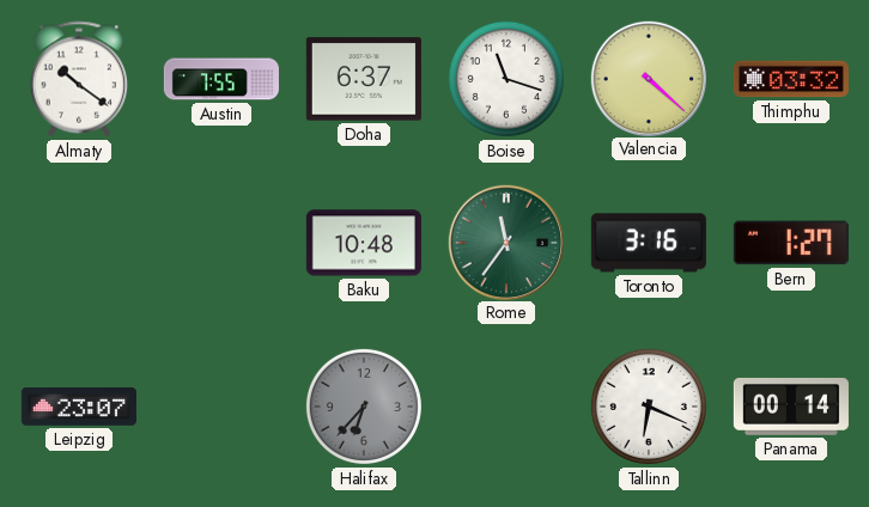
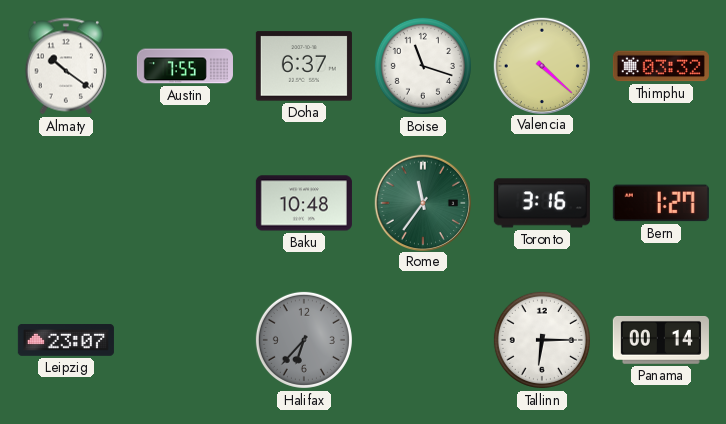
Tallinn: 6:19 -> 6:15 (542, 340)
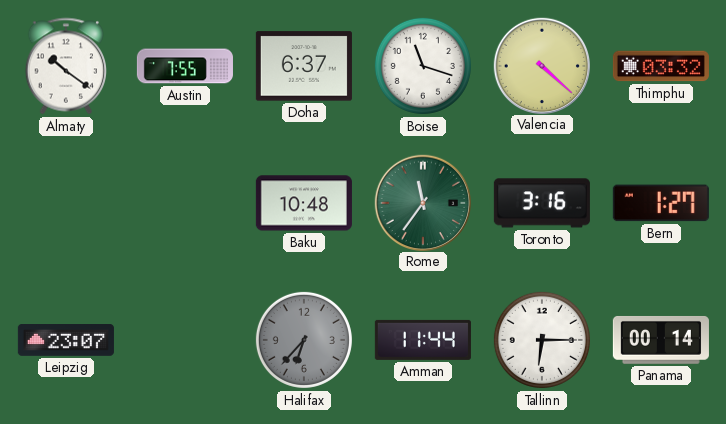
Amman: none -> 11:44 (423, 340)
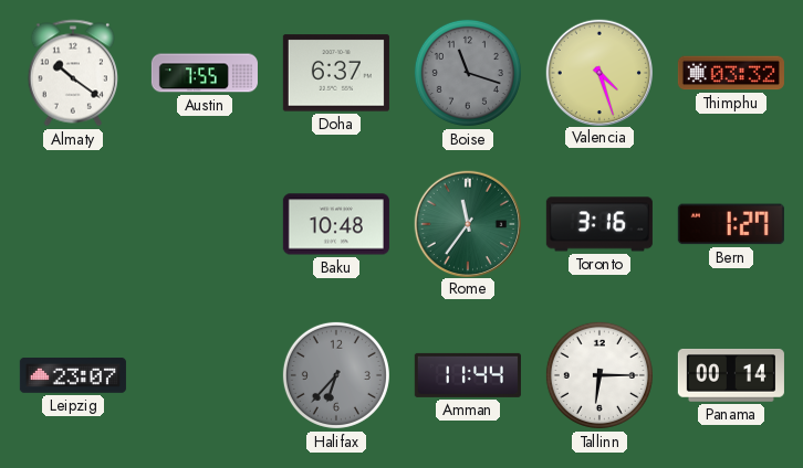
Boise dial: white -> grey (468, 73)
Valencia: 4:22 -> 4:27 (598, 72)
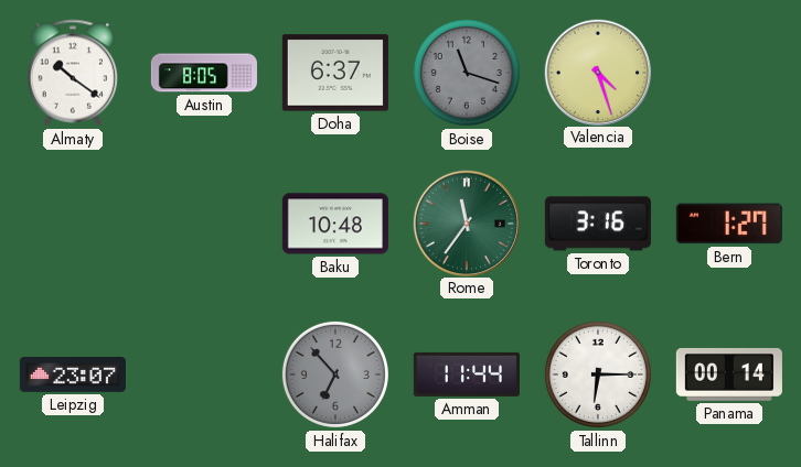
Austin: 7:55 -> 8:05 (204, 73)
Thimphu: 03:32 -> none (731, 73)
Halifax: 6:37 -> 6:53 (335, 374)
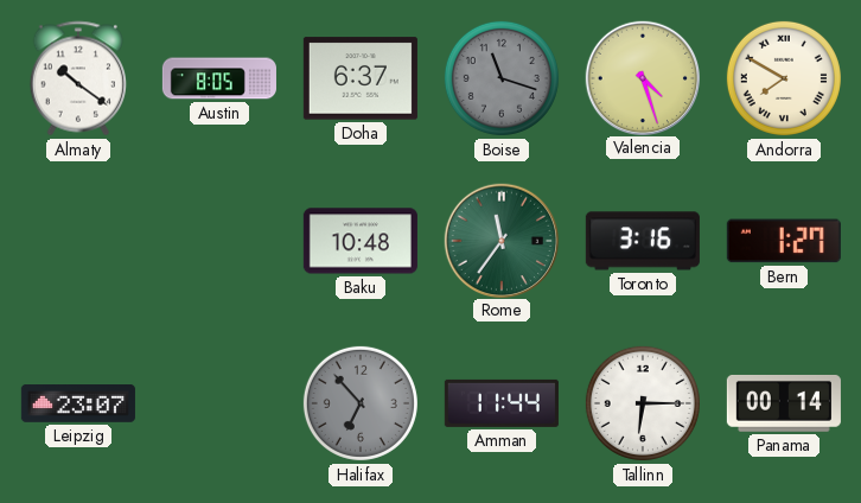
Andorra: none -> 7:50 (784, 78)
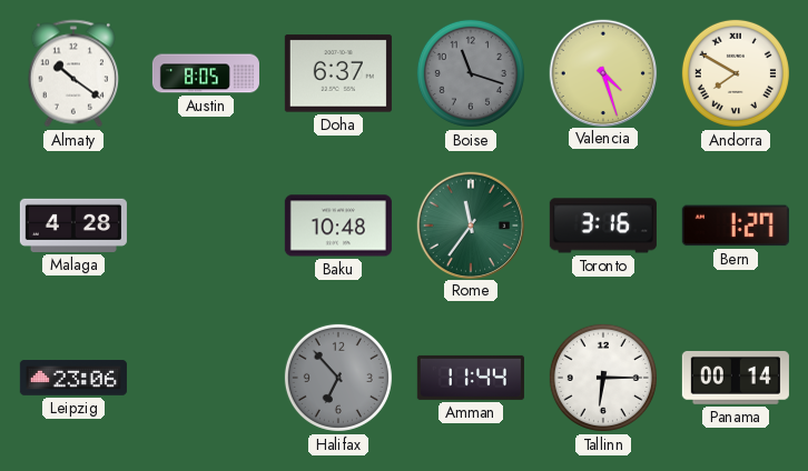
Malaga: none -> 4:28 (73, 226)
Leipzig: 23:07 -> 23:06 (73, 379)
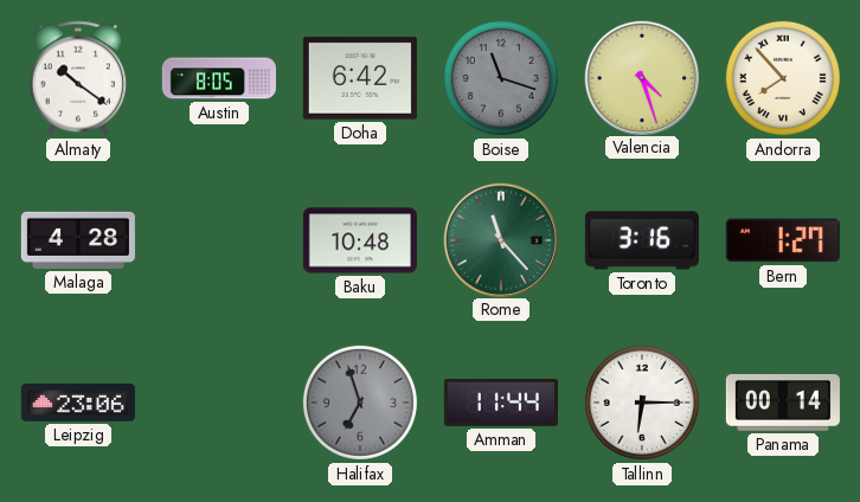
Doha: 6:37 -> 6:42 (360, 78)
Andorra: 7:50 -> 7:53 (783, 78)
Rome: 11:36 -> 11:23 (500, 239)
Halifax: 6:53 -> 6:57 (360, 403)
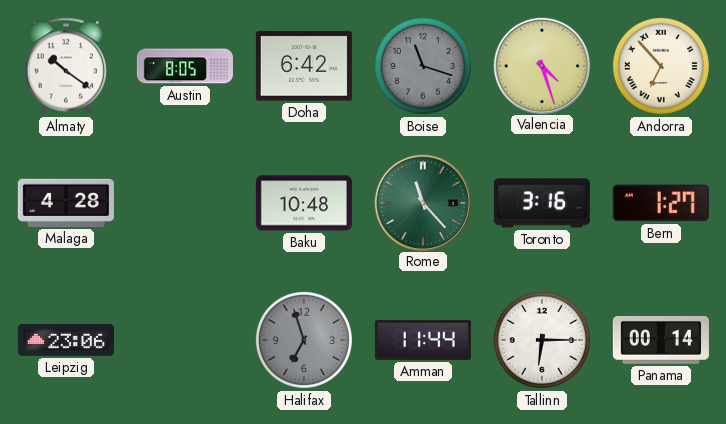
Andorra: 7:53 -> 6:53 (661, 66)
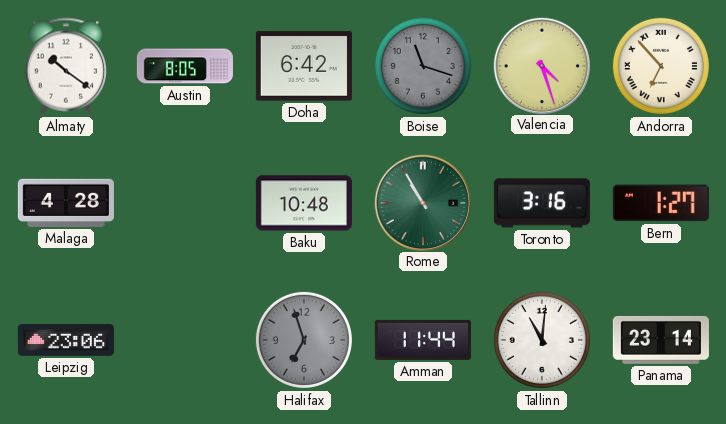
Rome: 11:23 -> 10:55 (422, 202)
Tallinn: 6:15 -> 11:01 (542, 340)
Panama: 00:14 -> 23:14 (661, 340)
